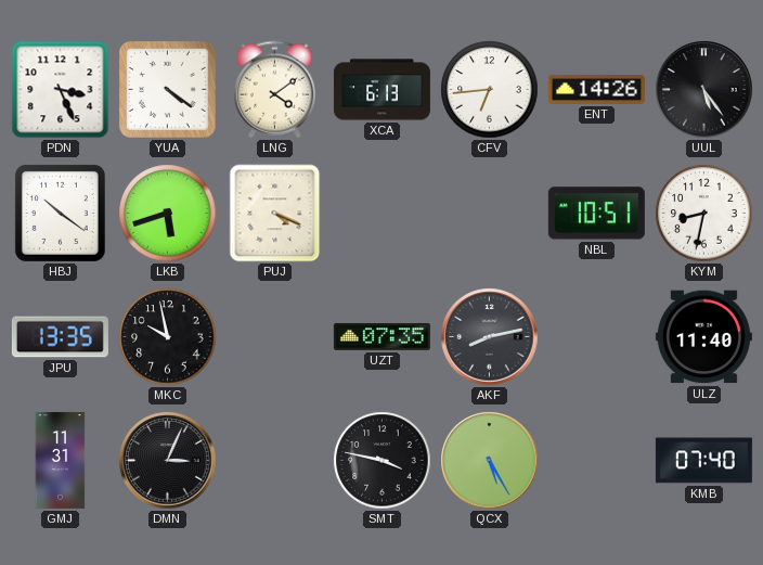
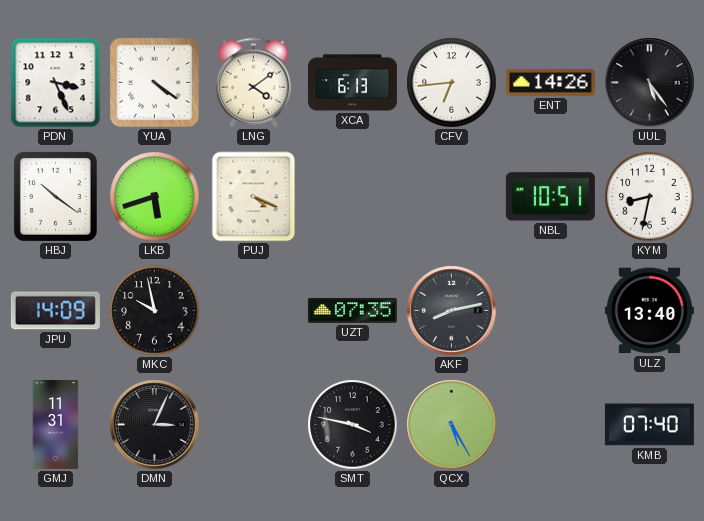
JPU: 13:35 -> 14:09 (55, 311)
ULZ: 11:40 -> 13:40 (649, 311)
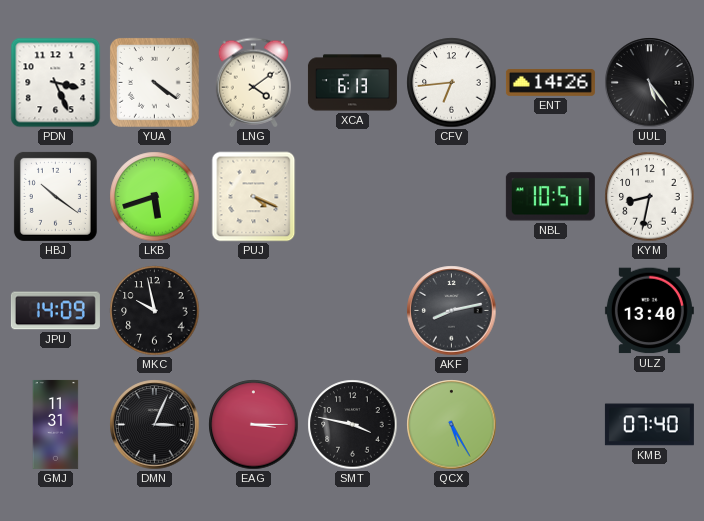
UZT: 07:35 -> none (352, 311)
EAG: none -> 3:15 (254, 425)
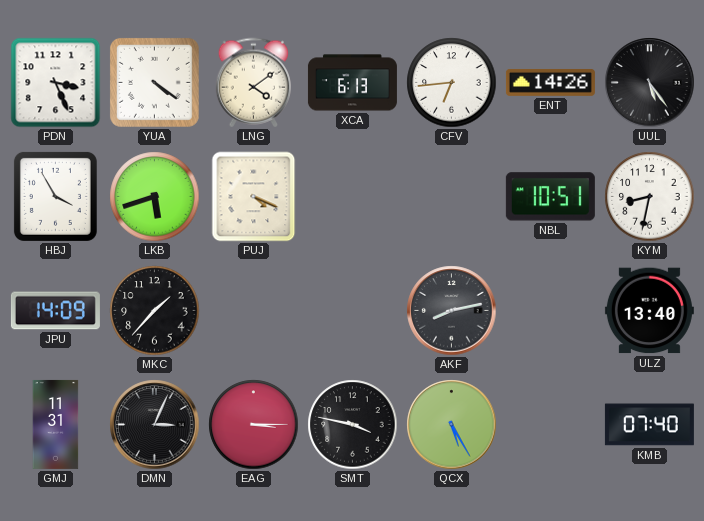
HBJ: 10:21 -> 3:55 (55, 196)
MKC: 9:58 -> 1:37 (155, 311)
